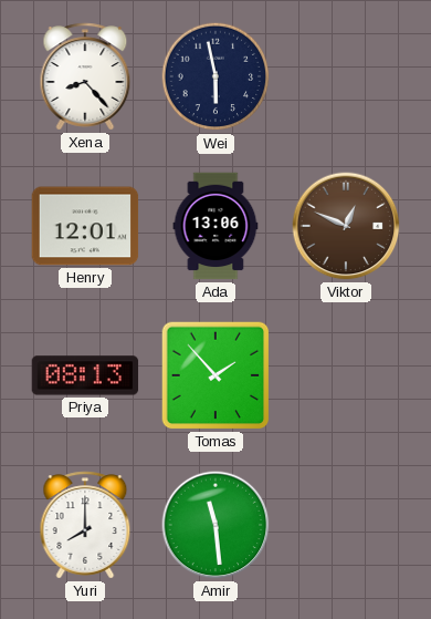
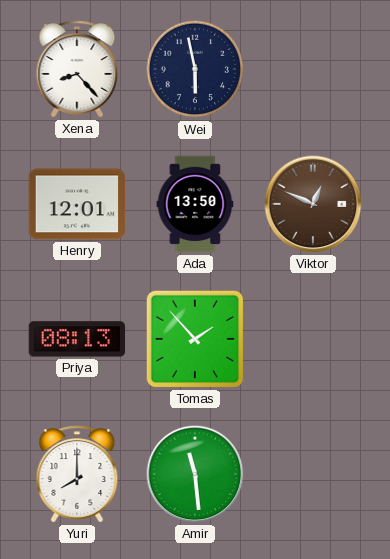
Ada: 13:06 -> 13:50 (195, 204)
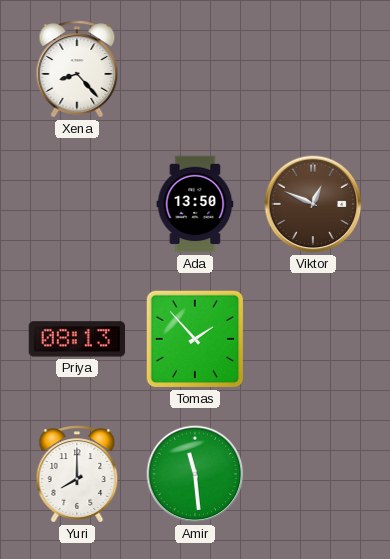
Wei: 5:58 -> none (195, 69)
Henry: 12:01 -> none (77, 204)
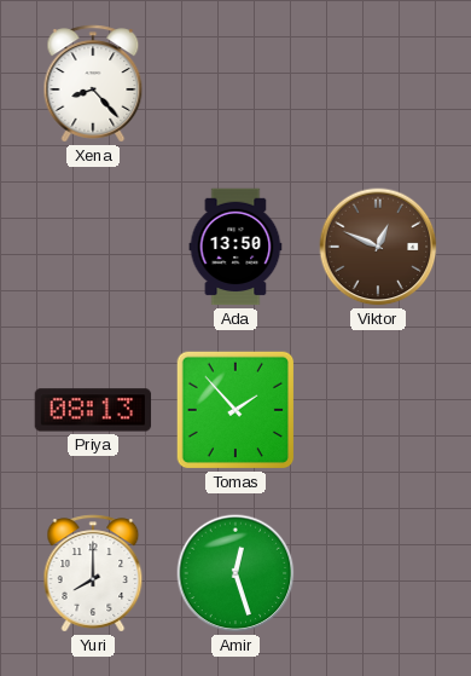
Amir: 11:29 -> 12:27 (235, 573)
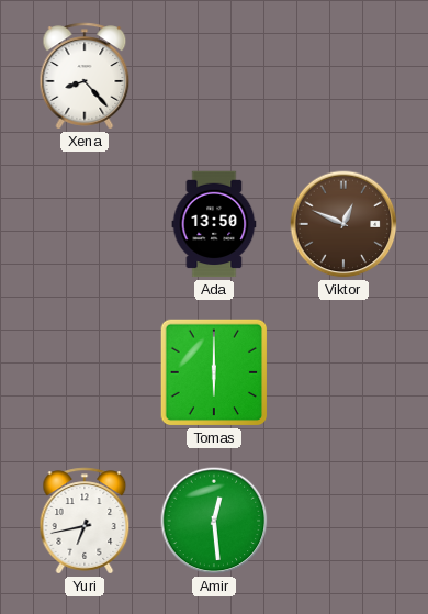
Priya: 08:13 -> none (93, 410)
Tomas: 1:53 -> 6:00 (214, 372)
Yuri: 8:00 -> 6:43 (85, 521)
Amir: 12:27 -> 12:29 (214, 521)
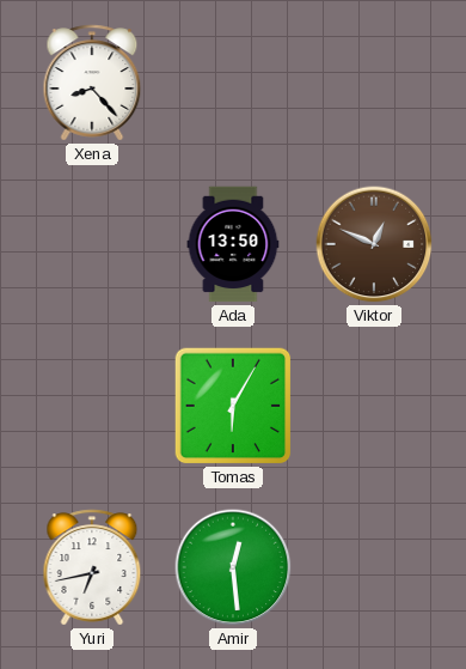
Tomas: 6:00 -> 6:05 (233, 406)
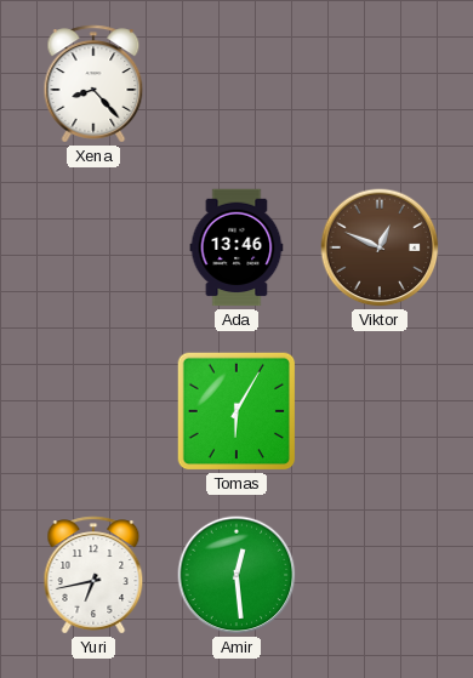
Ada: 13:50 -> 13:46 (236, 247)
